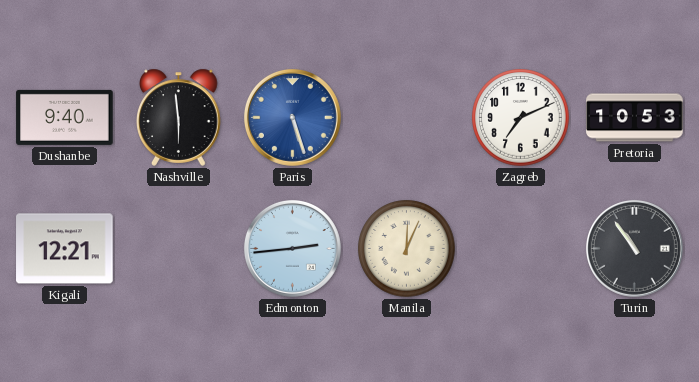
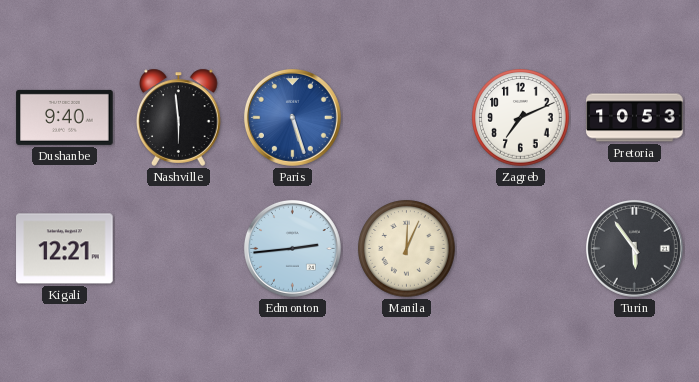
Turin: 10:54 -> 5:54 (634, 248)
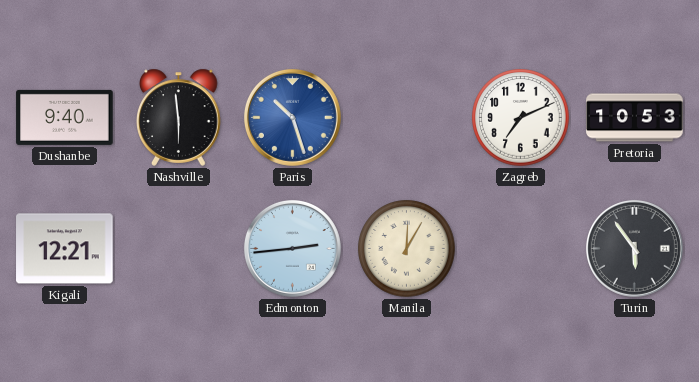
Paris: 5:27 -> 10:27 (292, 117)
Manila: 12:04 -> 12:05 (407, 249)
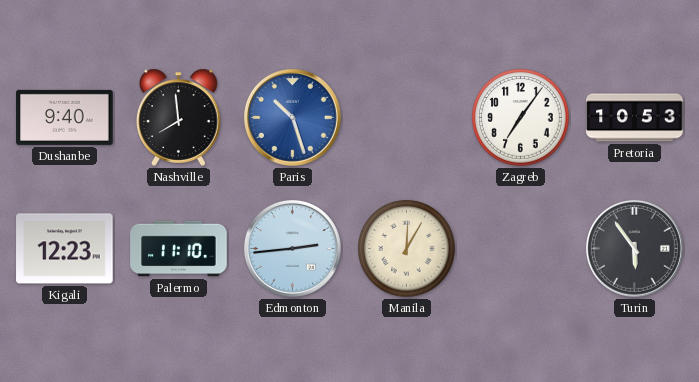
Nashville: 5:59 -> 7:59 (179, 117)
Zagreb: 7:11 -> 7:06 (521, 118)
Kigali: 12:21 -> 12:23 (65, 249)
Palermo: none -> 11:10 (179, 249)
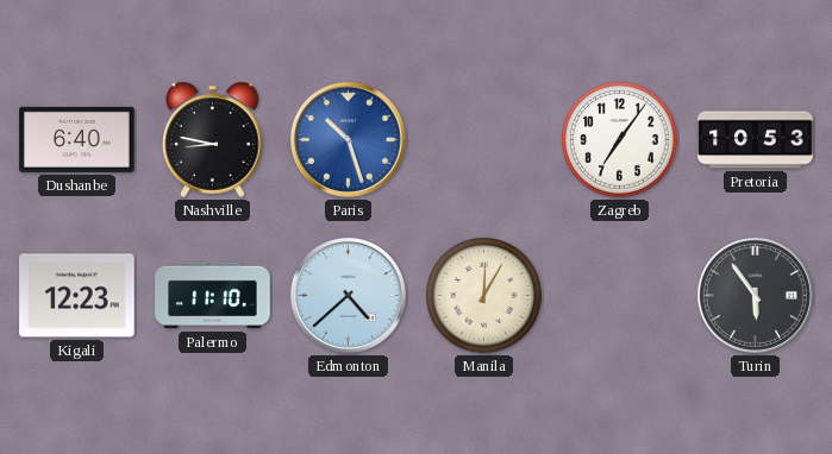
Dushanbe: 9:40 -> 6:40 (77, 139)
Nashville: 7:59 -> 8:47 (213, 139)
Edmonton: 2:44 -> 4:38 (348, 295)
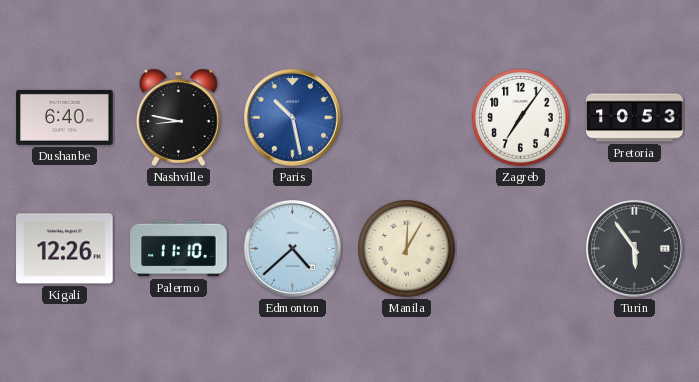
Paris: 10:27 -> 10:28 (292, 117)
Kigali: 12:23 -> 12:26 (65, 249)
